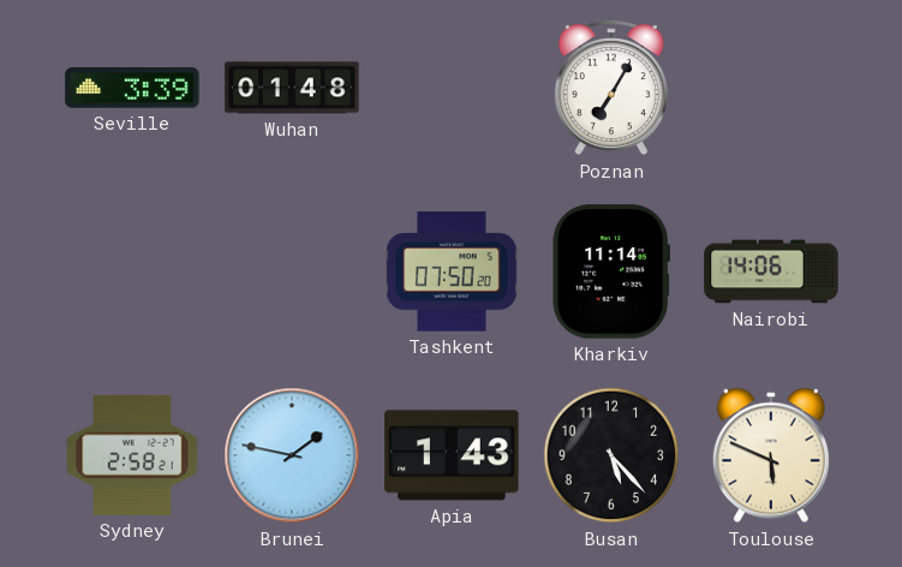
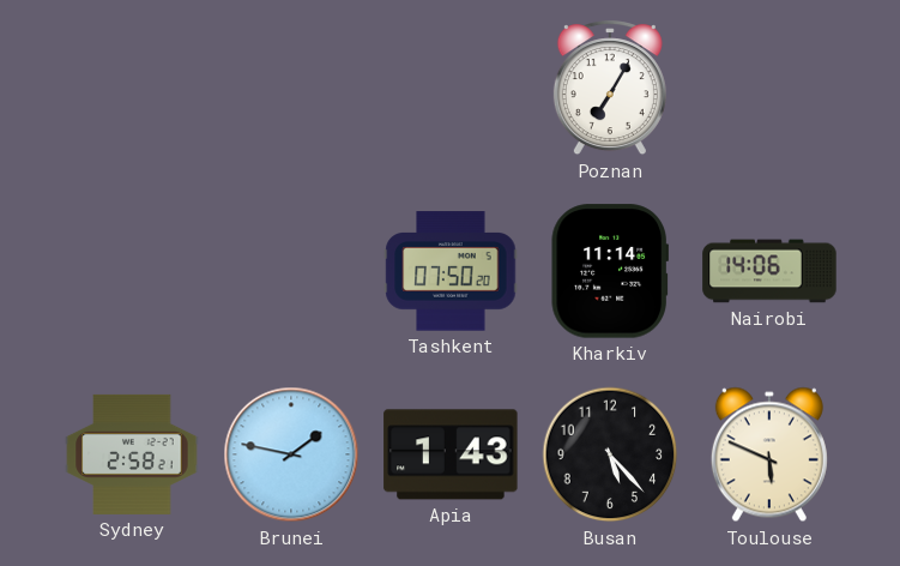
Seville: 3:39 -> none (132, 88)
Wuhan: 01:48 -> none (292, 88)
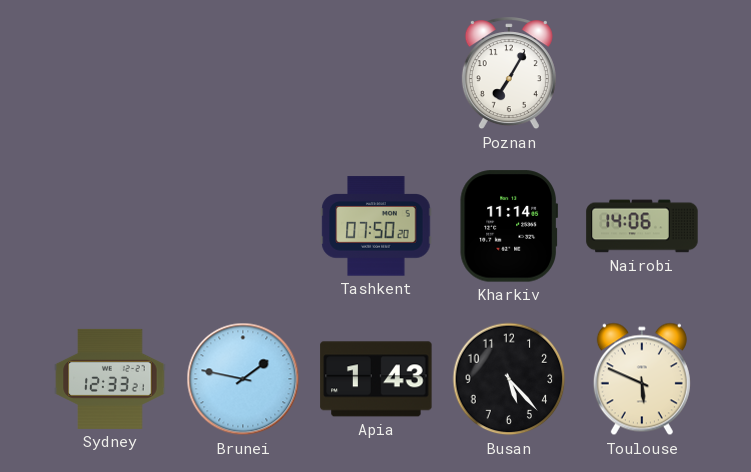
Sydney: 2:58 -> 12:33 (110, 379)
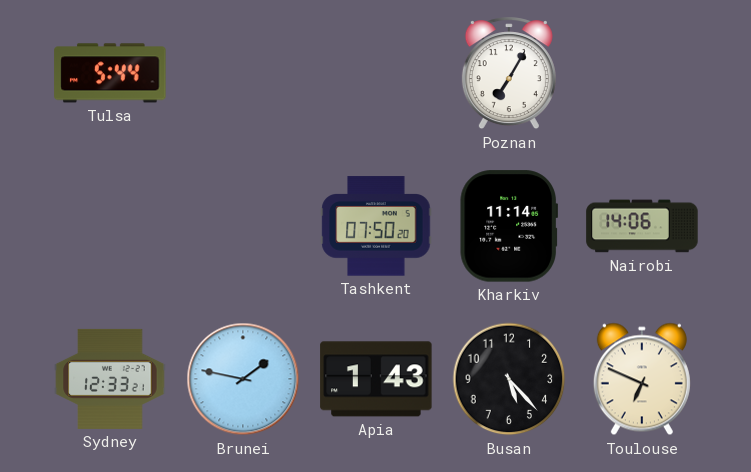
Tulsa: none -> 5:44 (110, 73)
Toulouse: 5:49 -> 6:49 (642, 379)
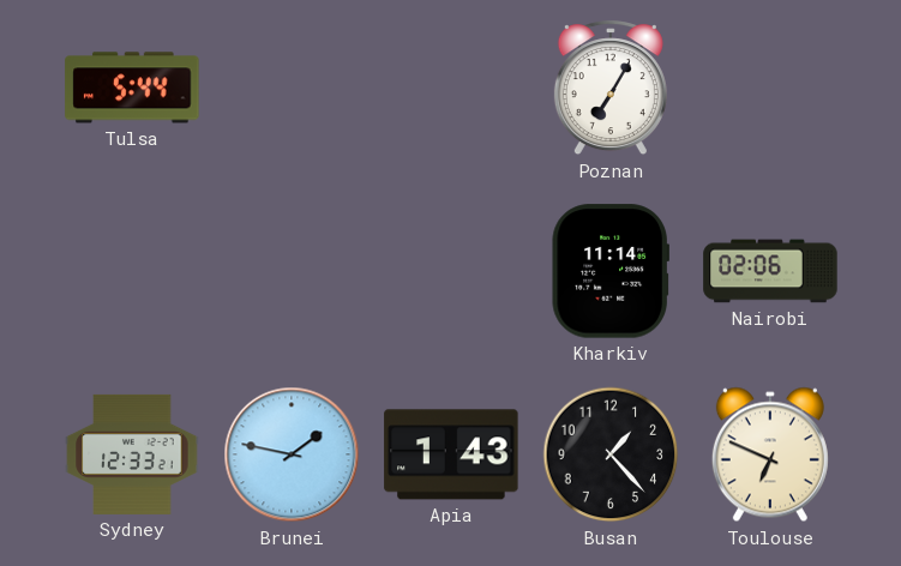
Tashkent: 07:50 -> none (376, 226)
Nairobi: 14:06 -> 02:06 (770, 271)
Busan: 5:23 -> 1:23 (611, 454)
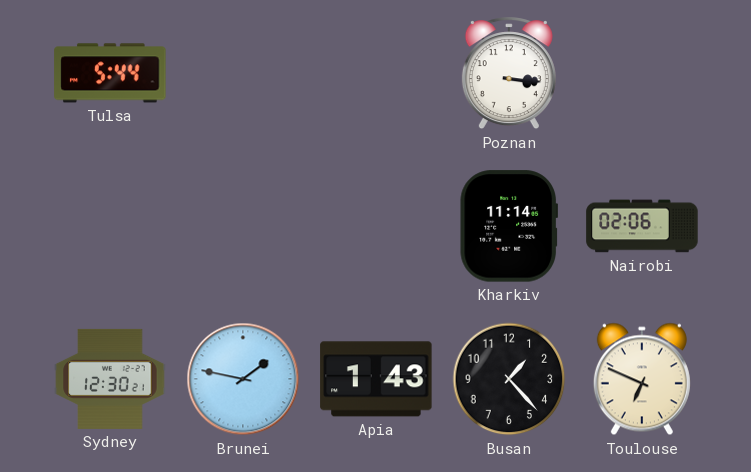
Poznan: 7:05 -> 3:16 (509, 74)
Sydney: 12:33 -> 12:30 (110, 379)
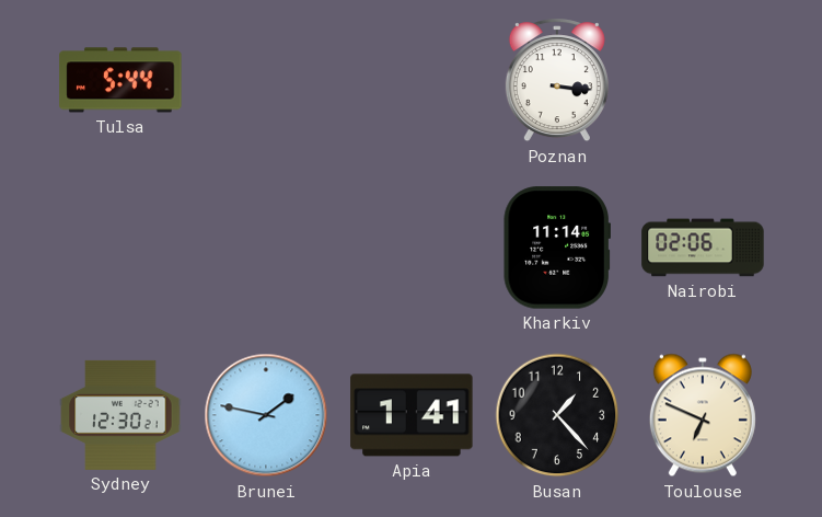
Apia: 1:43 -> 1:41 (412, 415)
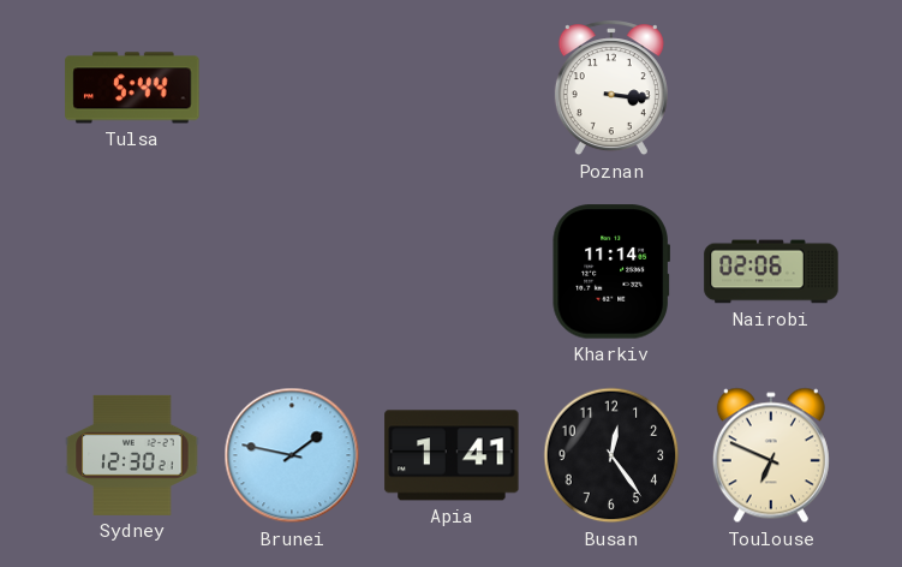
Busan: 1:23 -> 12:24 (611, 455)
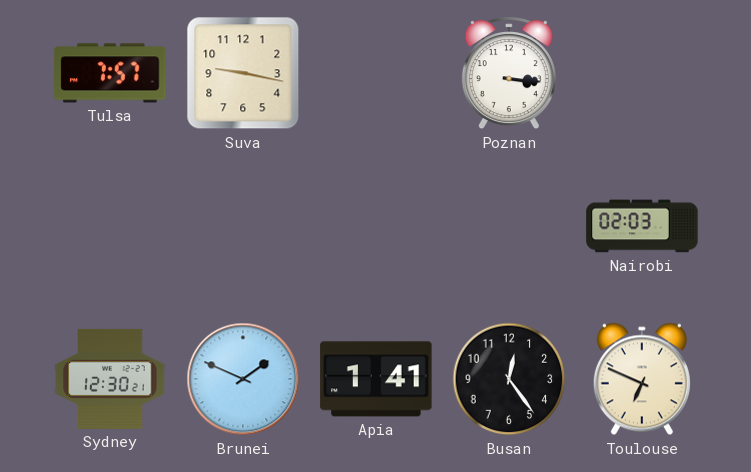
Tulsa: 5:44 -> 7:57 (110, 73)
Suva: none -> 9:17 (243, 73)
Kharkiv: 11:14 -> none (611, 271)
Nairobi: 02:06 -> 02:03 (642, 226)
Brunei: 1:47 -> 1:49 (243, 379)
